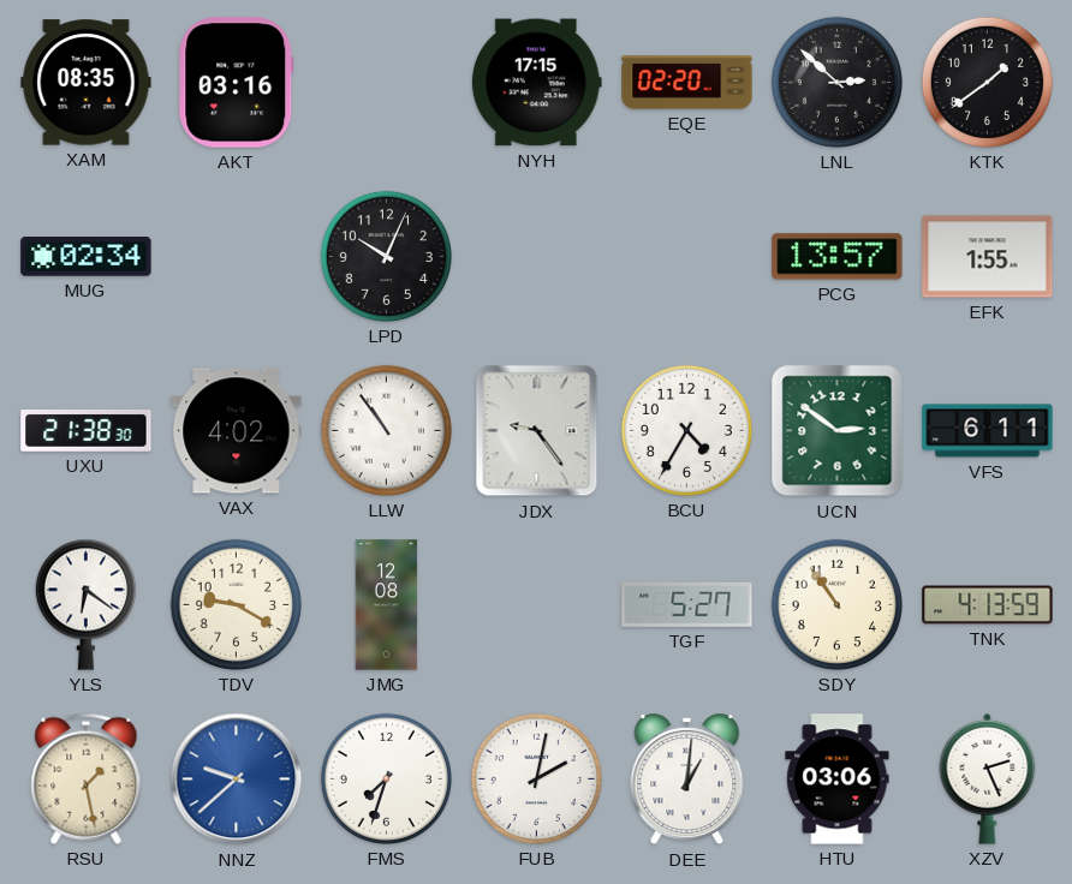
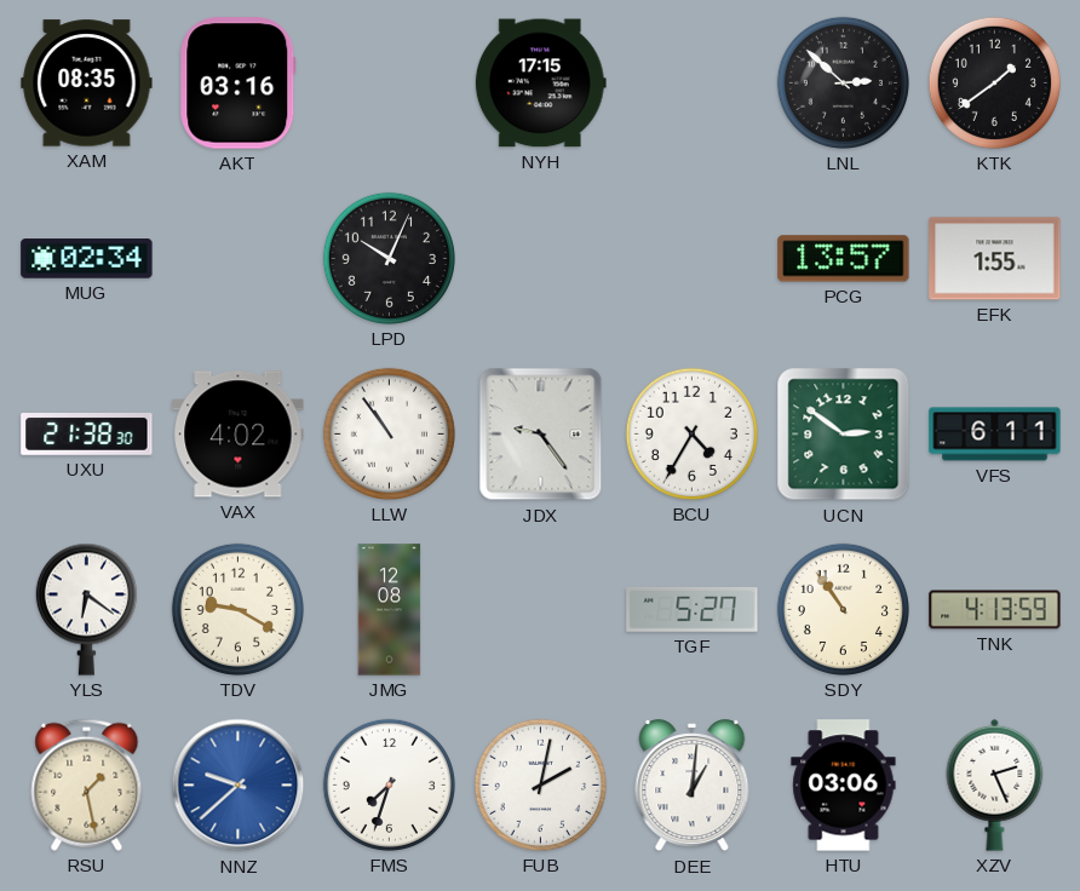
EQE: 02:20 -> none (687, 83)
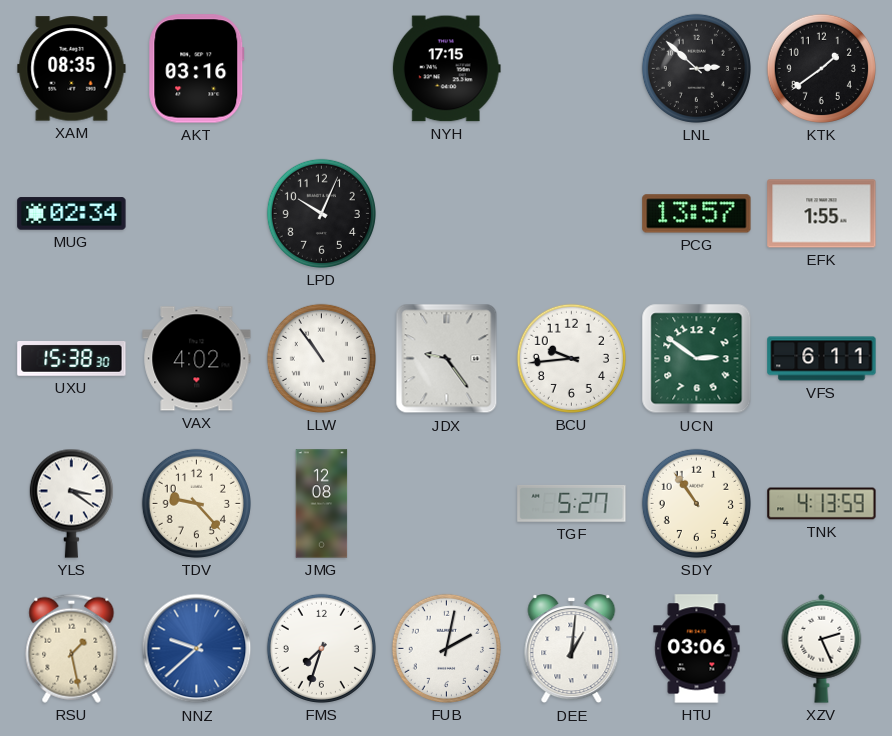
UXU: 21:38 -> 15:38 (72, 359)
BCU: 4:35 -> 9:44 (571, 358)
YLS: 6:21 -> 3:21 (71, 503)
TDV: 9:20 -> 9:23 (196, 503)
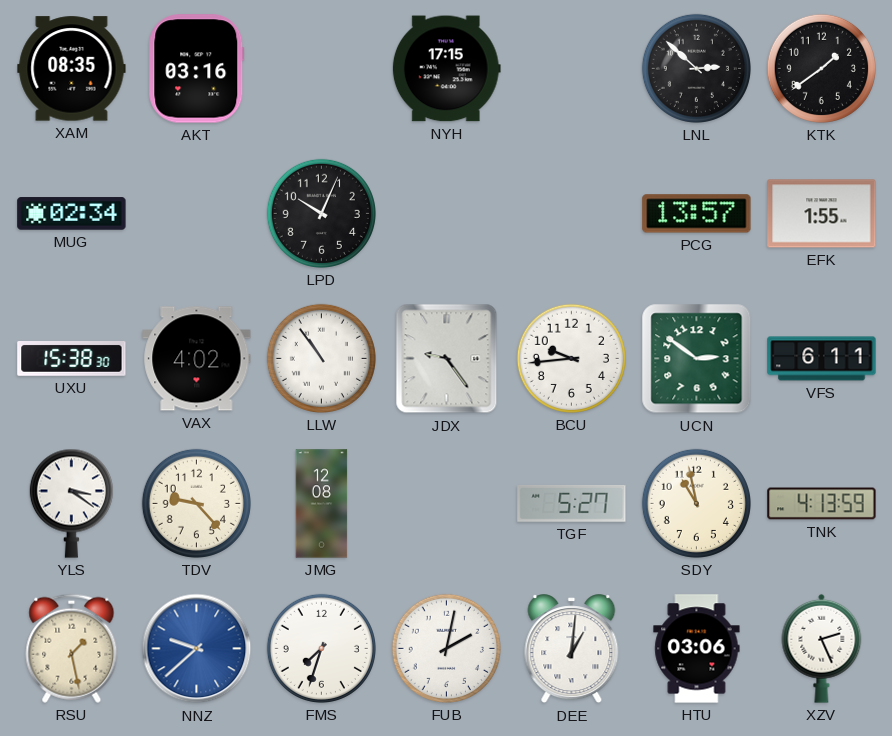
SDY: 10:54 -> 10:58 (696, 503)
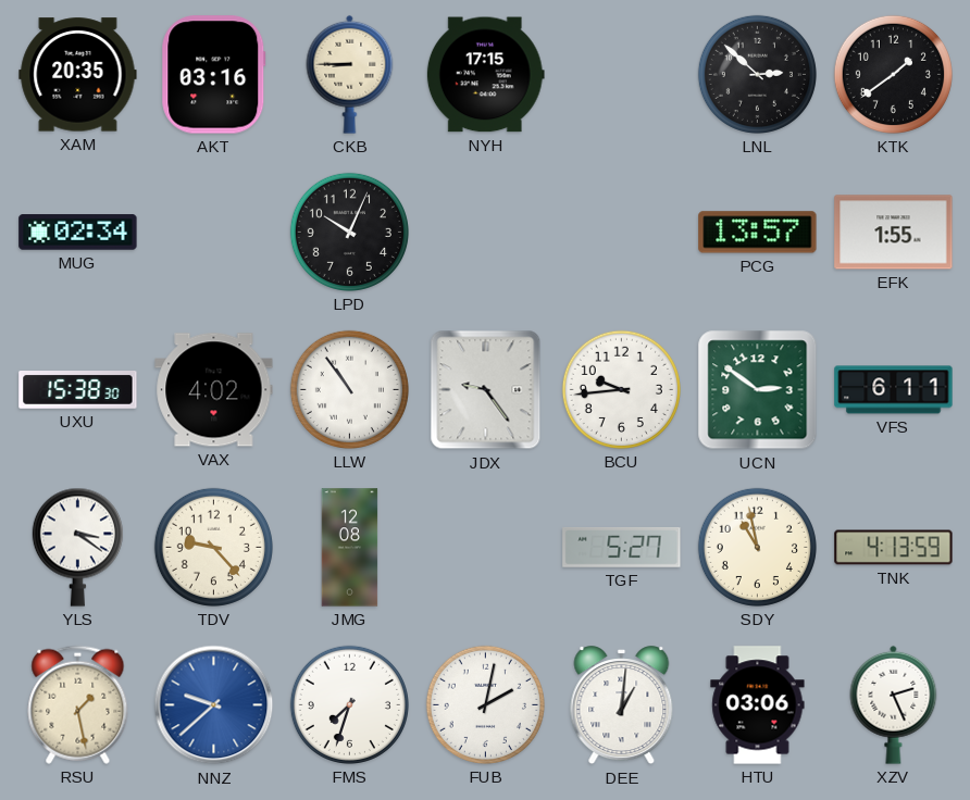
XAM: 08:35 -> 20:35 (78, 75)
CKB: none -> 8:45 (350, 74)
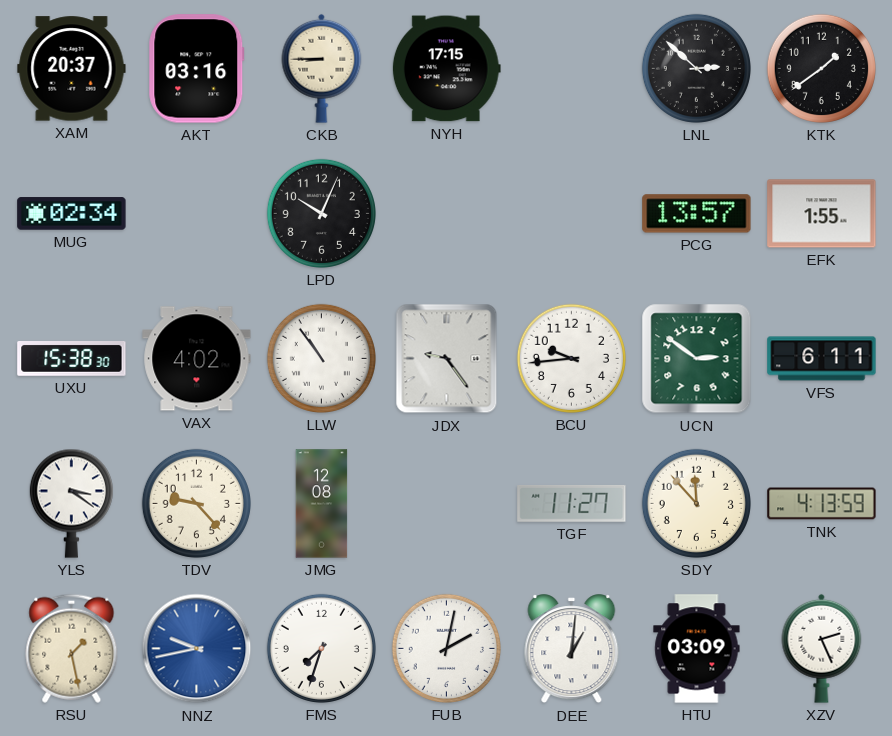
XAM: 20:35 -> 20:37 (72, 69)
TGF: 5:27 -> 11:27 (572, 503)
SDY: 10:58 -> 11:53 (696, 503)
NNZ: 9:38 -> 9:43 (197, 649)
HTU: 03:06 -> 03:09 (697, 649)
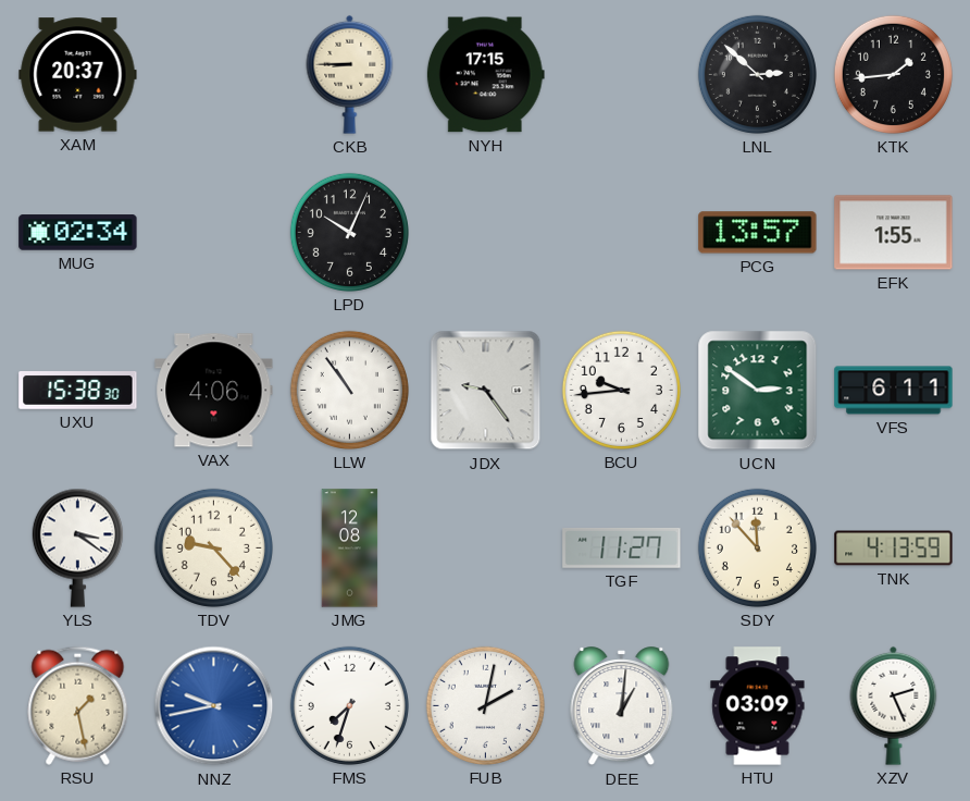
AKT: 03:16 -> none (197, 69)
KTK: 1:39 -> 1:44 (893, 74)
VAX: 4:02 -> 4:06 (214, 391)
